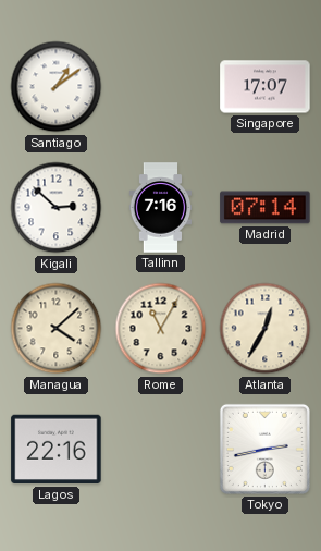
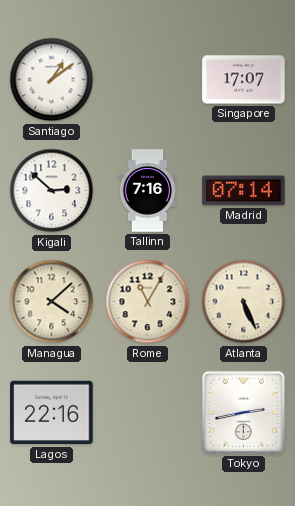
Atlanta: 12:35 -> 5:26 (244, 302)
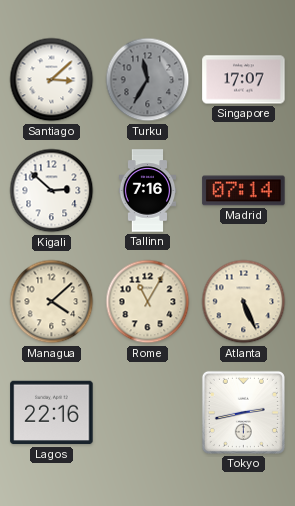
Santiago: 1:09 -> 3:08 (52, 80)
Turku: none -> 11:35 (148, 80)
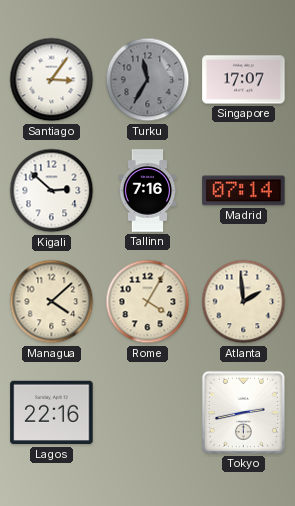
Santiago: 3:08 -> 3:06 (52, 80)
Rome: 11:05 -> 4:05 (148, 302)
Atlanta: 5:26 -> 1:59 (244, 302)
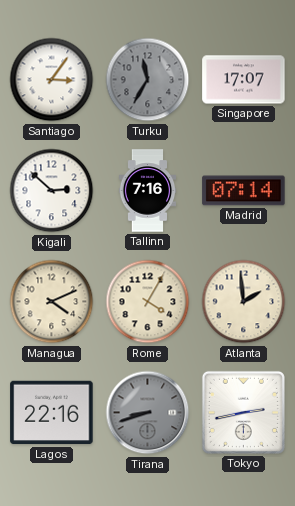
Managua: 4:08 -> 4:11 (52, 302)
Tirana: none -> 8:42 (148, 413)
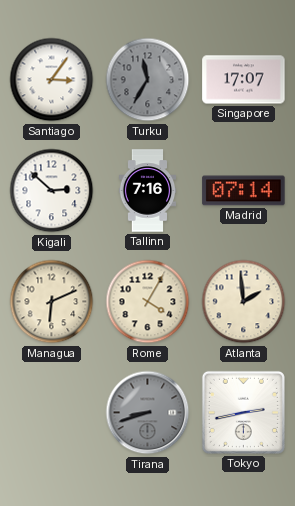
Managua: 4:11 -> 6:11 (52, 302)
Lagos: 22:16 -> none (52, 413)
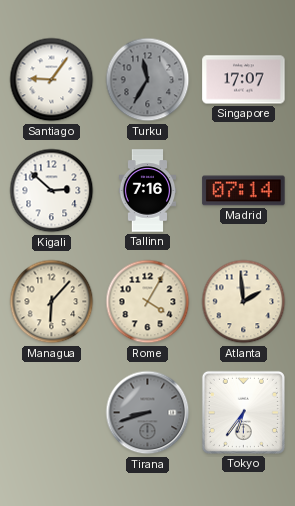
Santiago: 3:06 -> 9:06 (52, 80)
Managua: 6:11 -> 6:07 (52, 302)
Tokyo: 2:43 -> 6:36 (243, 412)
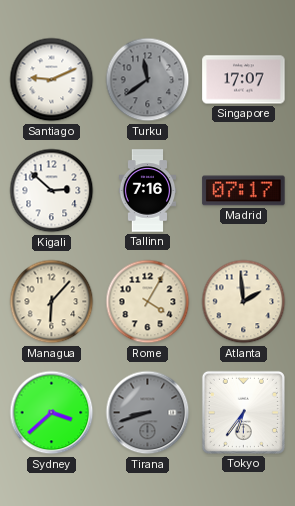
Santiago: 9:06 -> 9:11 (52, 80)
Turku: 11:35 -> 11:39 (148, 80)
Madrid: 07:14 -> 07:17 (244, 191)
Sydney: none -> 3:38 (52, 413)
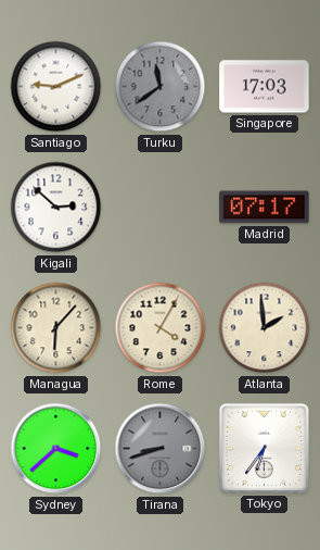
Singapore: 17:07 -> 17:03 (265, 87)
Tallinn: 7:16 -> none (148, 191)
